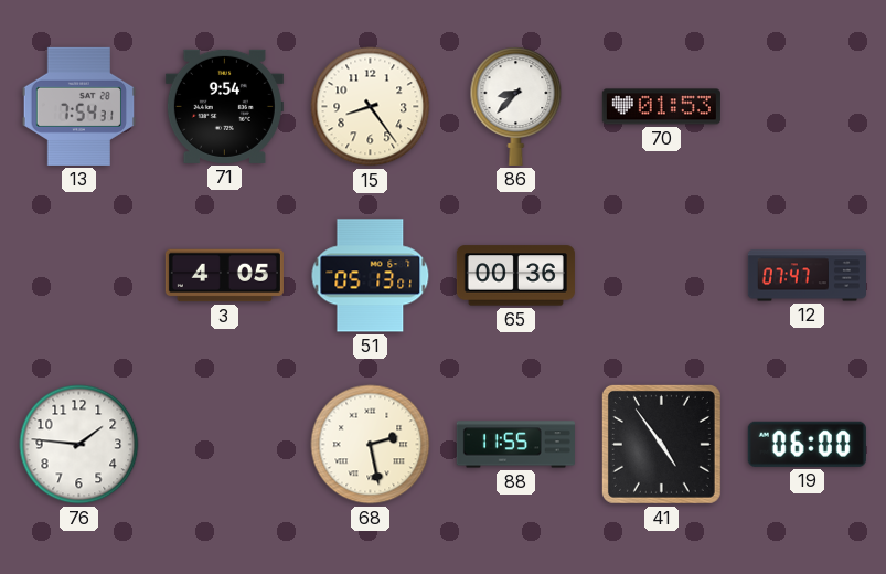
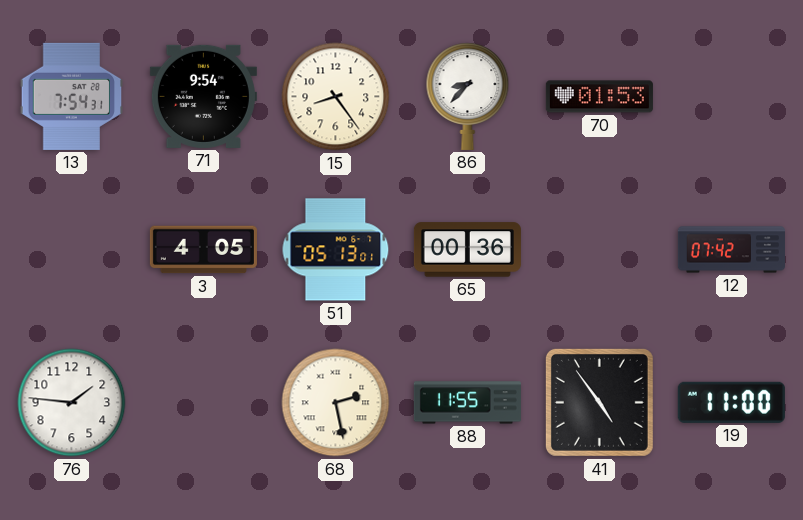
12: 07:47 -> 07:42 (731, 250)
19: 06:00 -> 11:00 (731, 402)
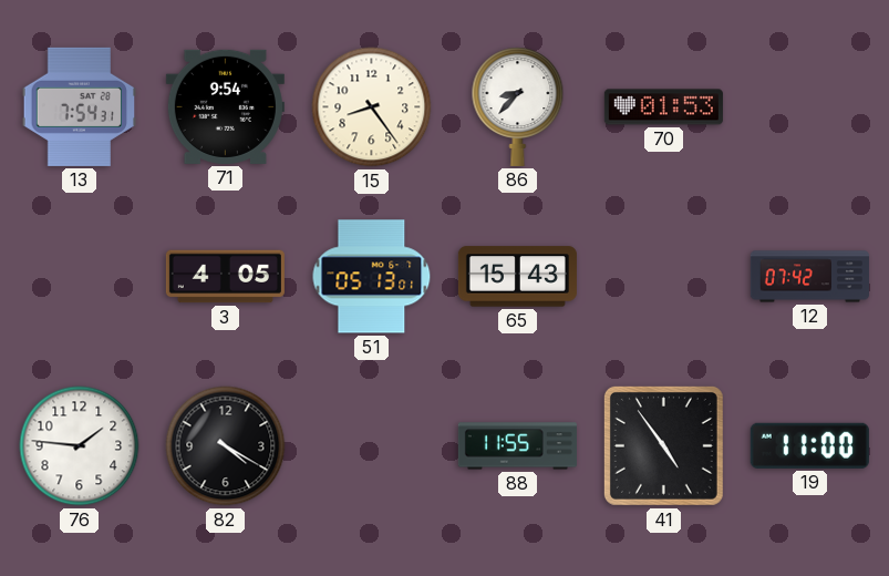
65: 00:36 -> 15:43 (517, 277)
82: none -> 4:20 (226, 446)
68: 2:28 -> none (336, 403)
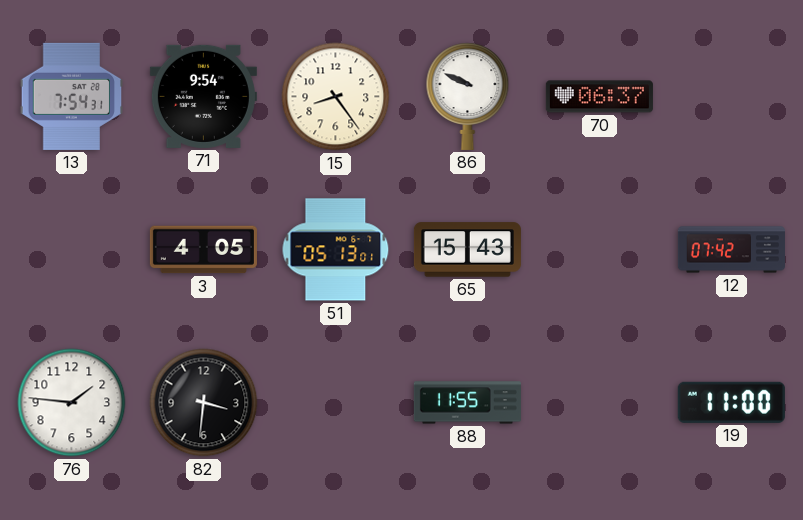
86: 8:37 -> 9:49 (468, 96)
70: 01:53 -> 06:37 (599, 97)
82: 4:20 -> 3:31 (204, 403)
41: 4:54 -> none (663, 445)
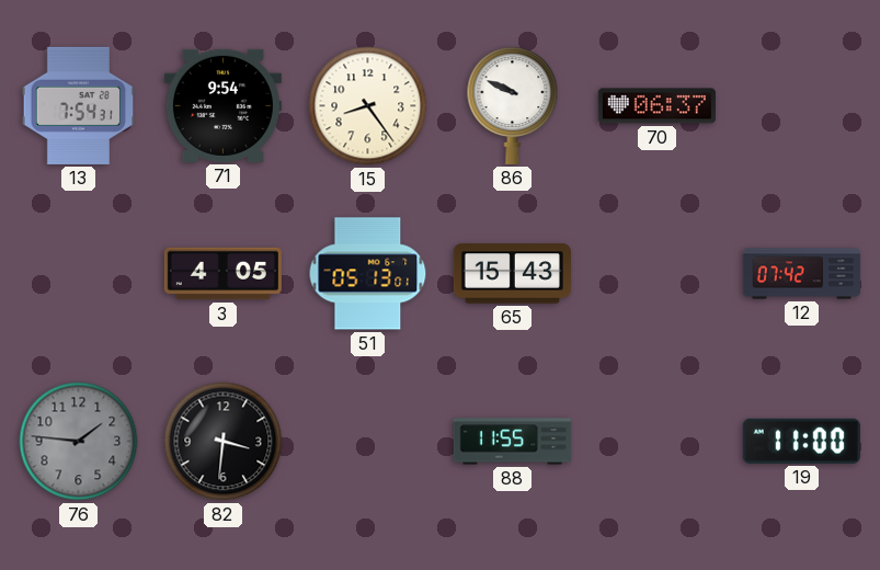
76 dial: white -> grey (79, 442)
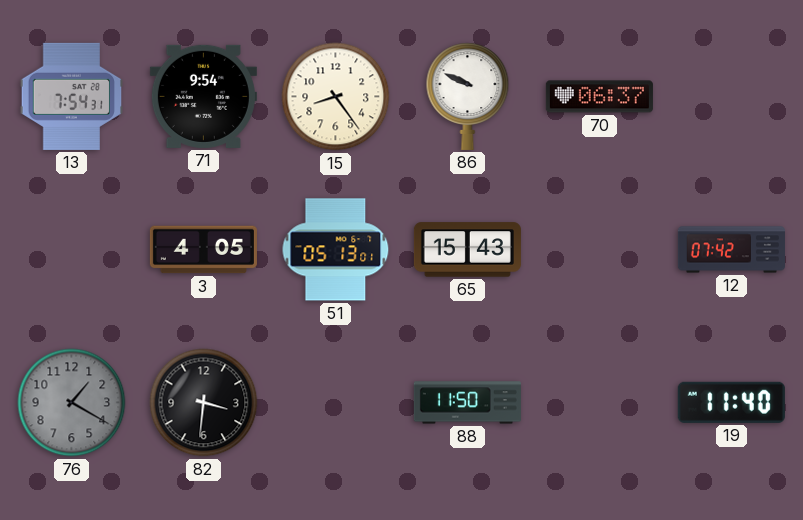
76: 1:46 -> 1:20 (72, 403)
88: 11:55 -> 11:50 (467, 403)
19: 11:00 -> 11:40 (731, 402)
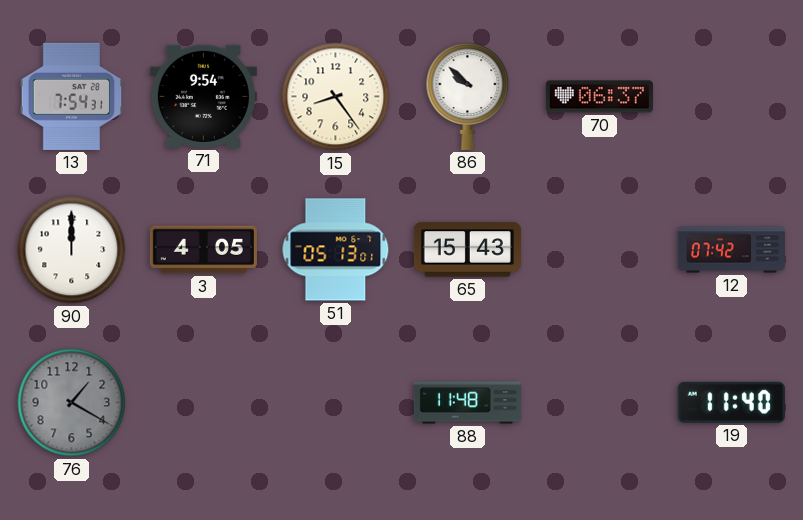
86: 9:49 -> 9:52 (468, 96)
90: none -> 12:00 (72, 250)
82: 3:31 -> none (204, 403)
88: 11:50 -> 11:48 (467, 403)
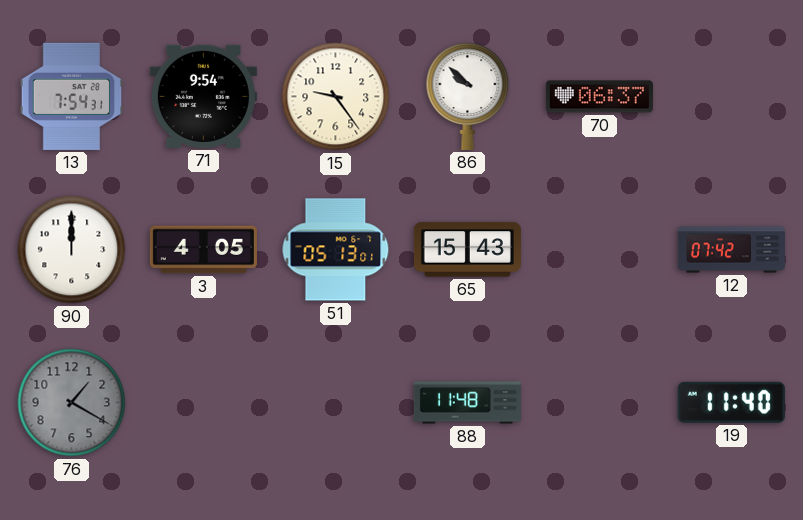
15: 8:24 -> 9:24 (336, 97)
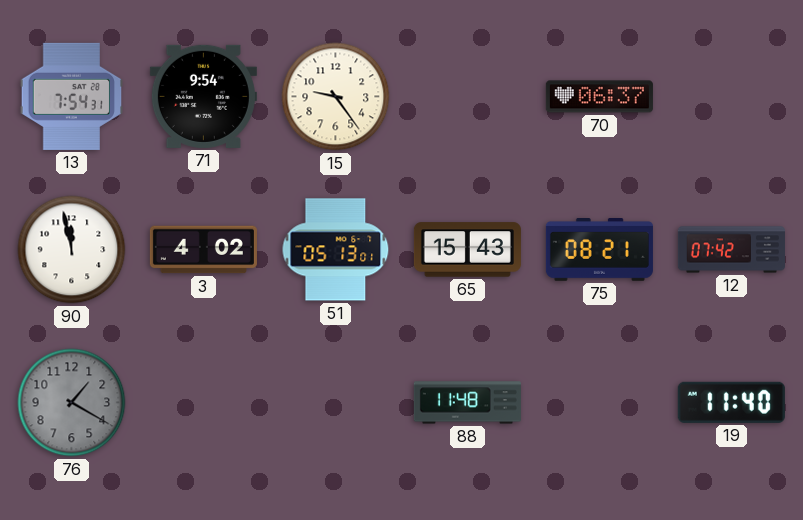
86: 9:52 -> none (468, 96)
90: 12:00 -> 11:58 (72, 250)
3: 4:05 -> 4:02 (203, 250)
75: none -> 08:21 (599, 250)
